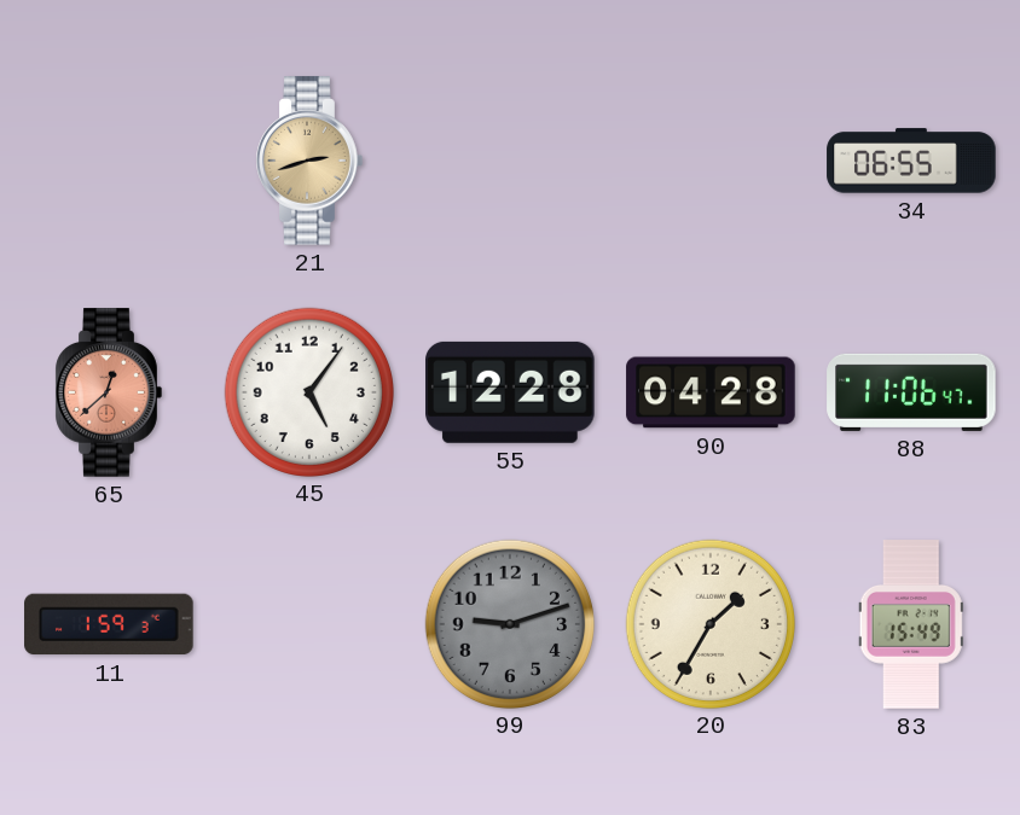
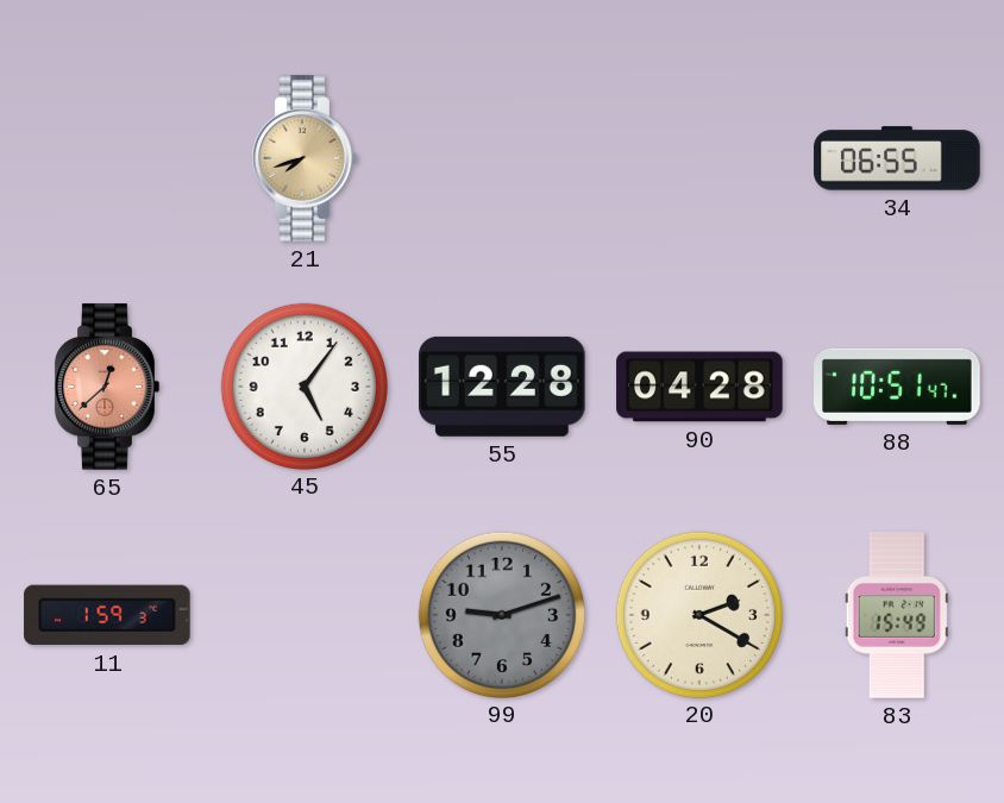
21: 2:42 -> 7:42 (305, 158)
88: 11:06 -> 10:51 (897, 387)
20: 1:35 -> 2:20 (698, 614)
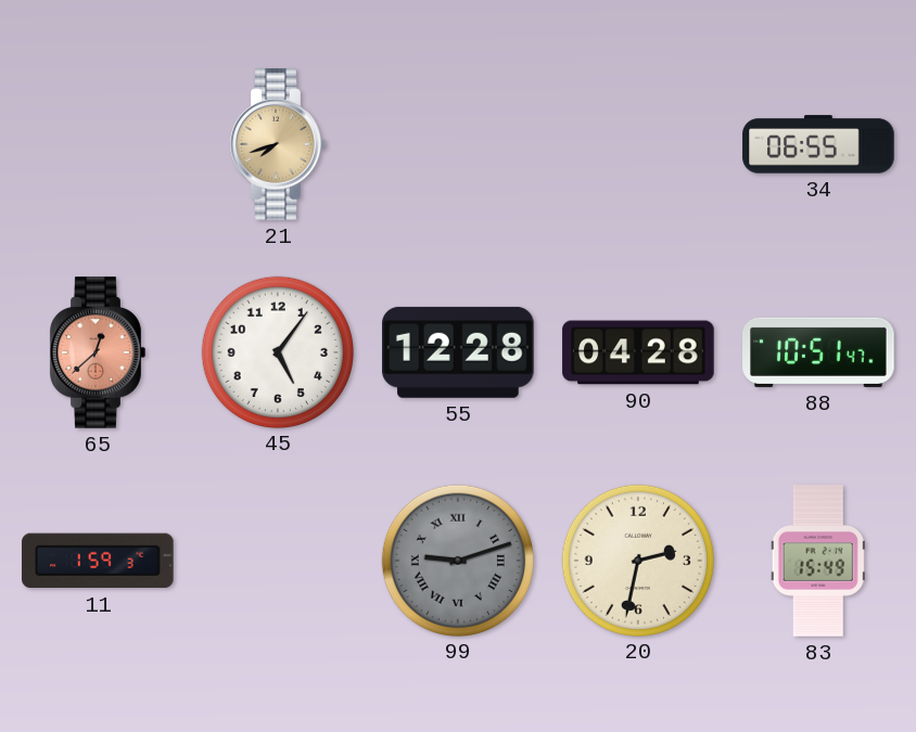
99 numerals: Arabic -> Roman (457, 560)
20: 2:20 -> 2:32 (637, 560)
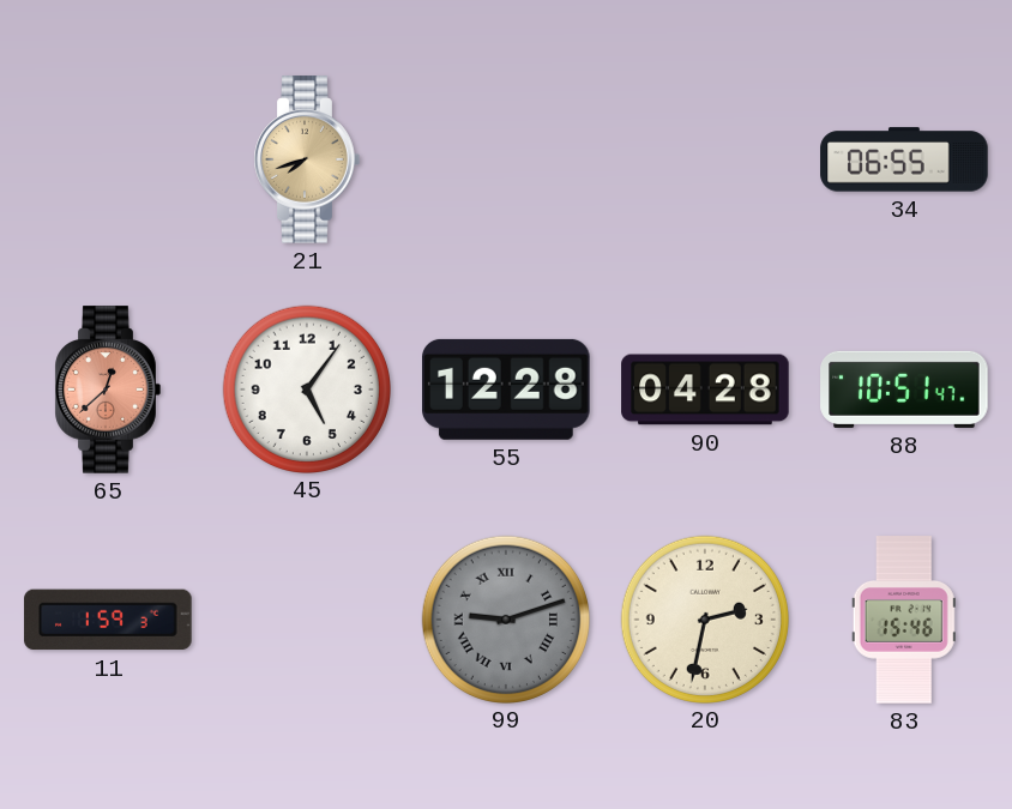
83: 15:49 -> 15:46 (904, 620)
